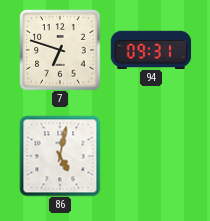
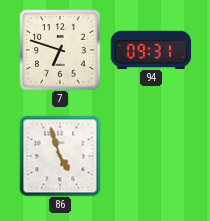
86: 5:02 -> 4:57 (60, 156)
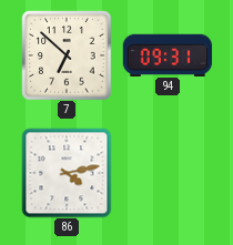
7: 6:48 -> 6:52 (67, 55)
86: 4:57 -> 4:13 (67, 173)
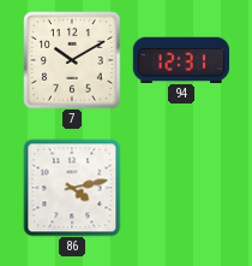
7: 6:52 -> 10:10 (72, 60)
94: 09:31 -> 12:31 (181, 59)
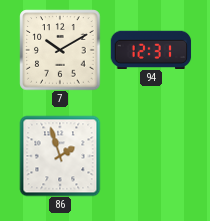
86: 4:13 -> 1:57 (60, 156)
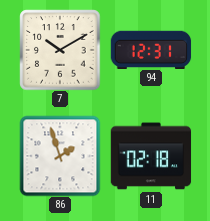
11: none -> 02:18 (151, 156)
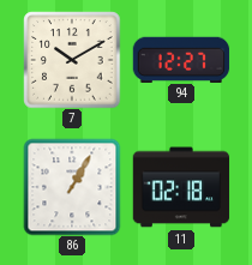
94: 12:31 -> 12:27 (181, 59)
86: 1:57 -> 1:05 (72, 187)
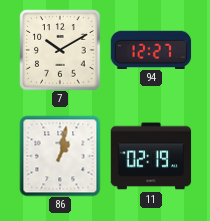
86: 1:05 -> 1:02 (60, 156)
11: 02:18 -> 02:19 (151, 156)
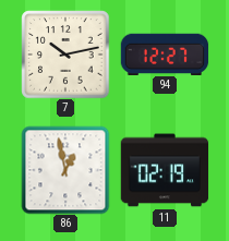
7: 10:10 -> 10:13 (65, 55)
86: 1:02 -> 12:58 (65, 170)
